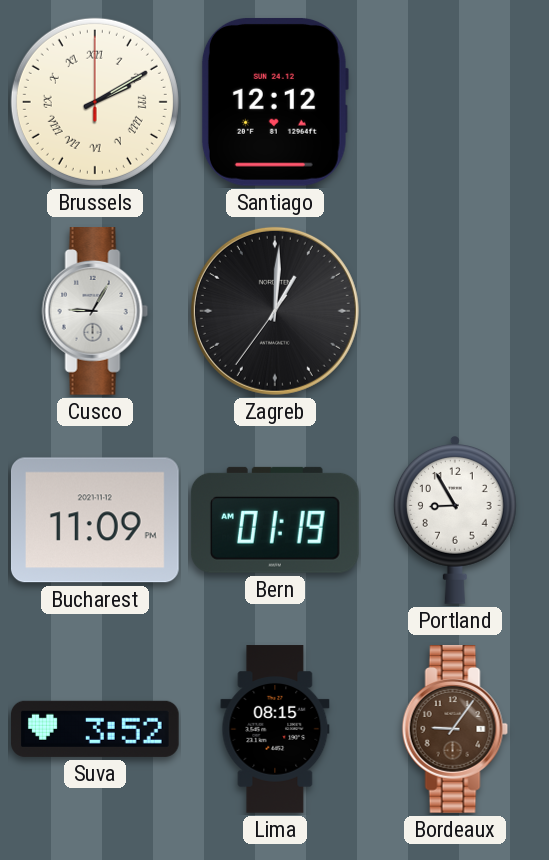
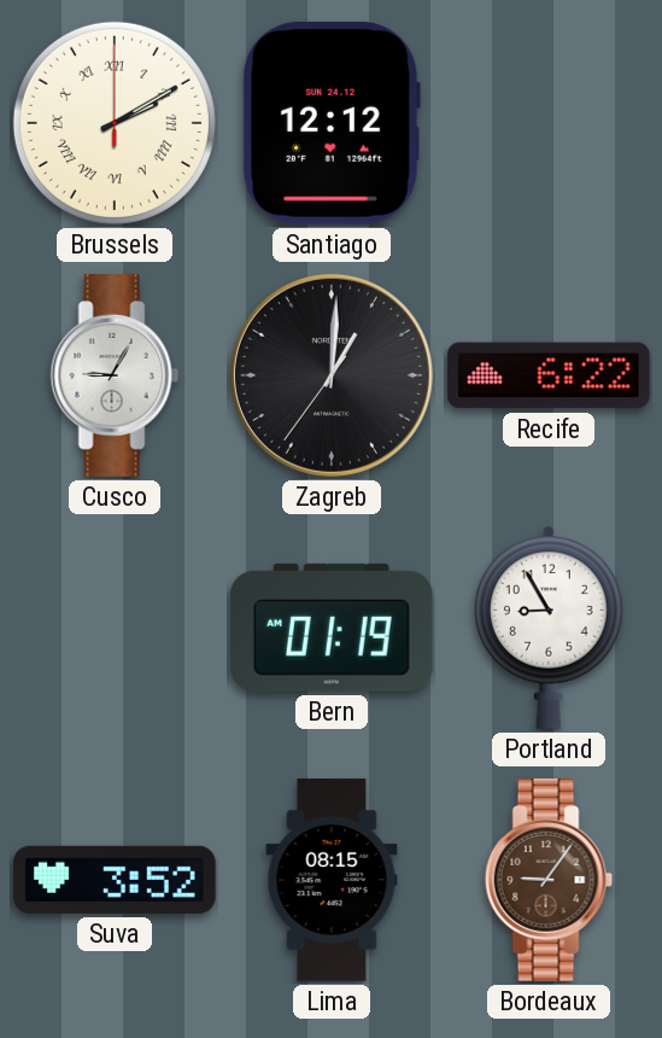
Recife: none -> 6:22 (550, 375)
Bucharest: 11:09 -> none (95, 520)
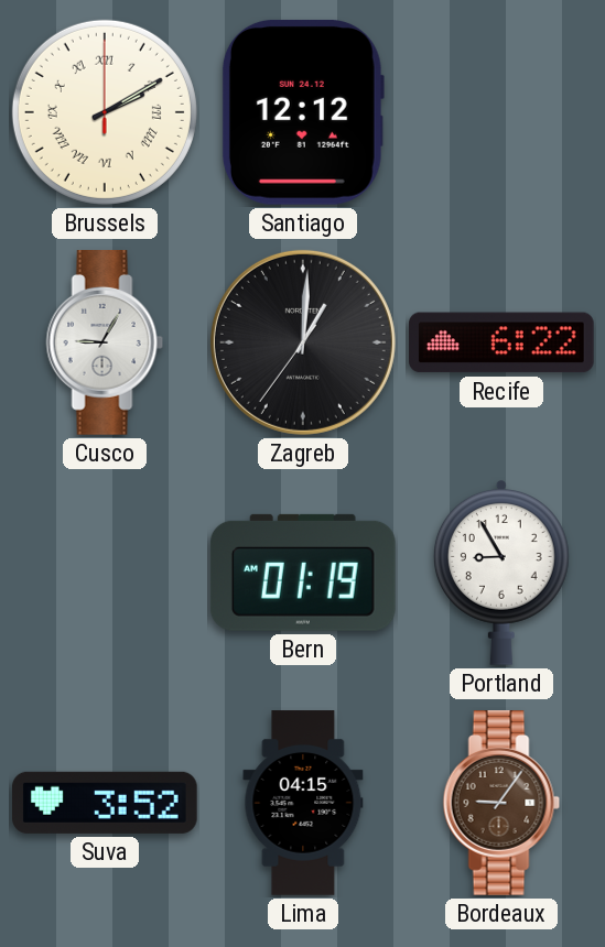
Lima: 08:15 -> 04:15 (303, 803)
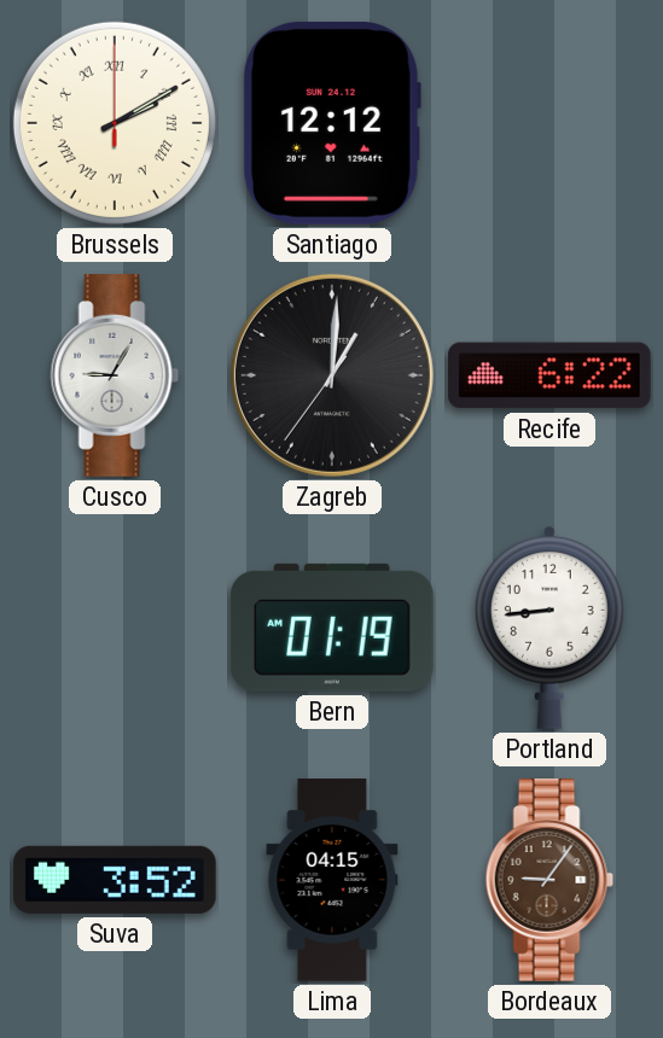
Portland: 8:55 -> 8:44 (549, 628)
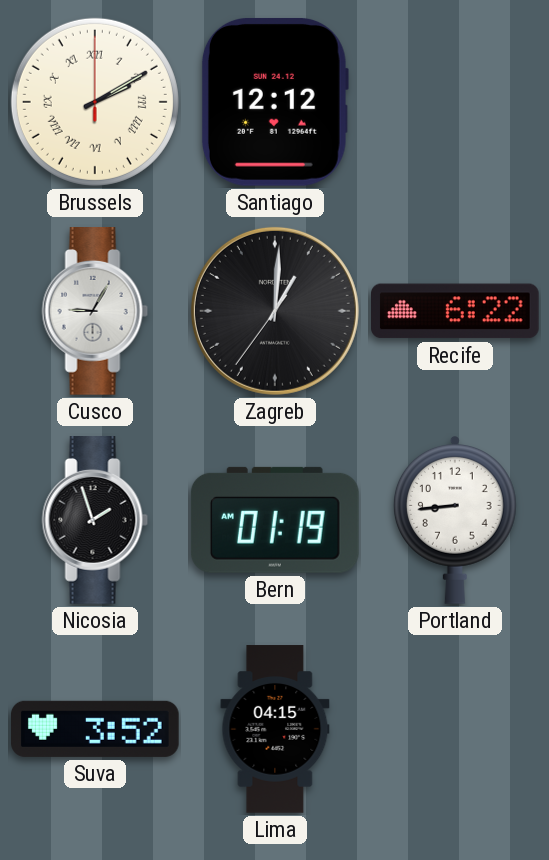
Nicosia: none -> 1:57 (95, 521)
Bordeaux: 9:06 -> none (549, 881)
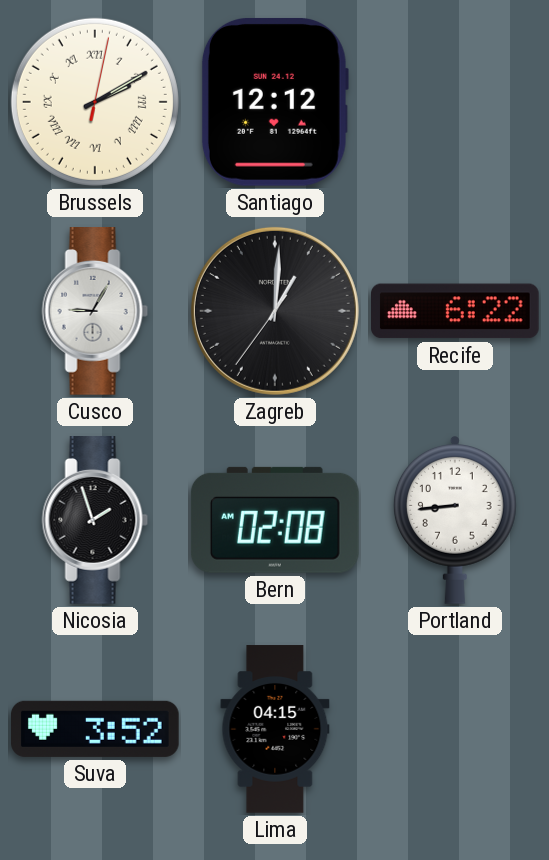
Brussels: 2:10:00 -> 2:10:02 (95, 102)
Bern: 01:19 -> 02:08 (275, 520)
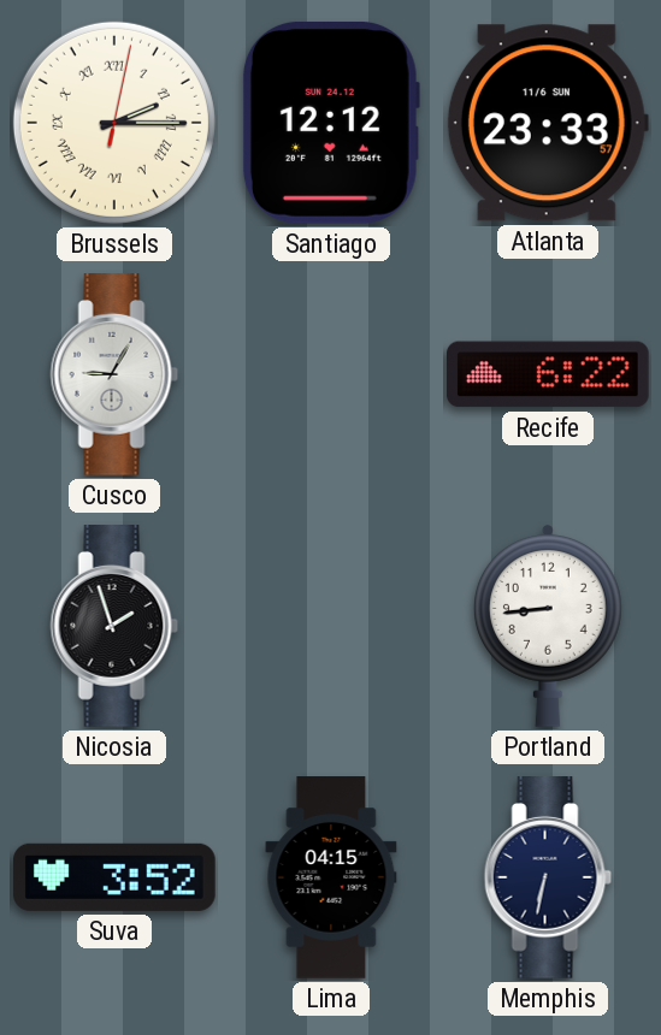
Brussels: 2:10 -> 2:15 (114, 123)
Atlanta: none -> 23:33 (548, 123)
Zagreb: 1:00 -> none (275, 311)
Bern: 02:08 -> none (275, 520)
Memphis: none -> 6:32 (548, 879)
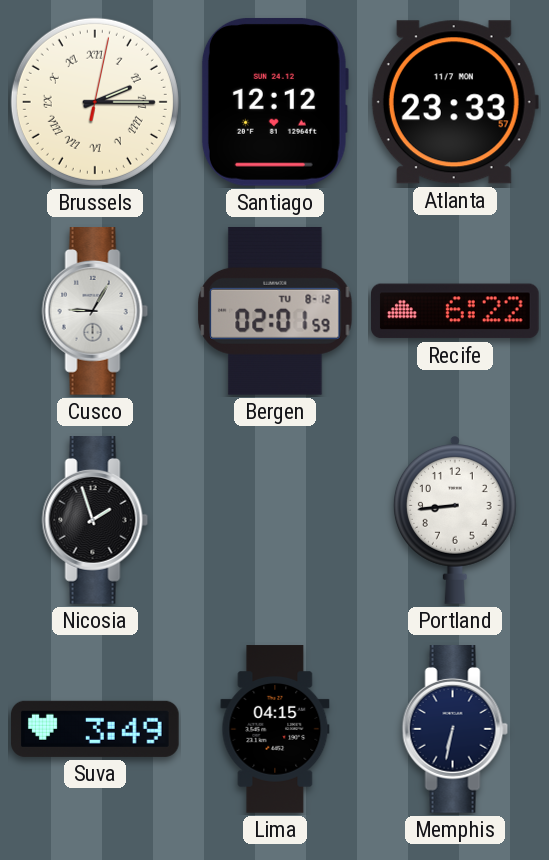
Atlanta date: 11/6 SUN -> 11/7 MON (455, 102)
Bergen: none -> 02:01 (275, 311)
Suva: 3:52 -> 3:49 (96, 729)
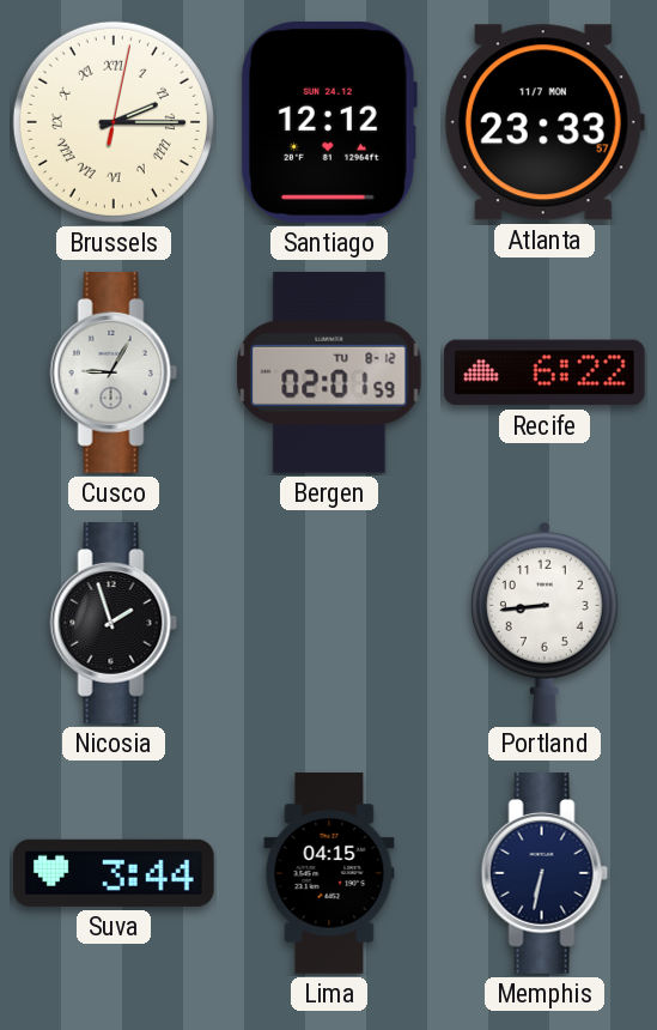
Suva: 3:49 -> 3:44 (115, 873)
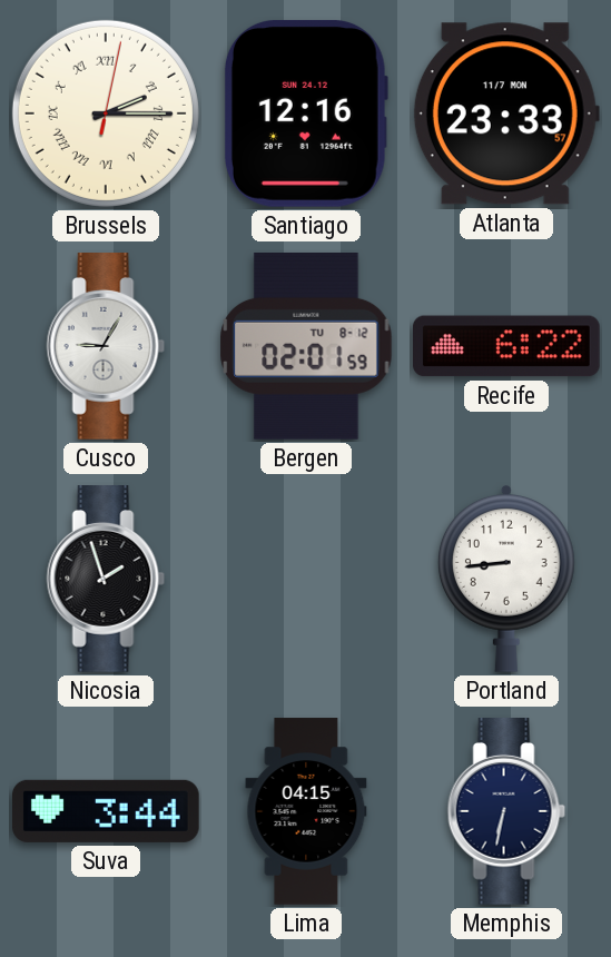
Santiago: 12:12 -> 12:16 (306, 114)
